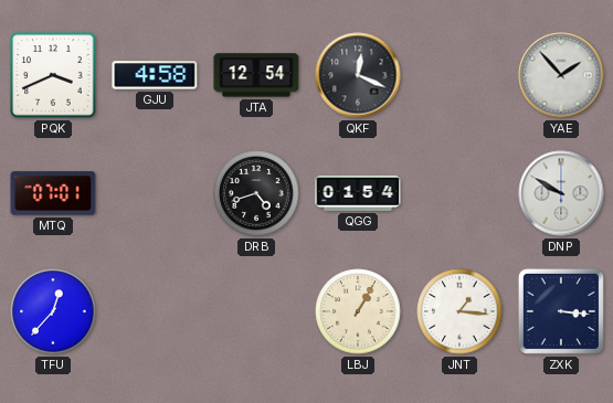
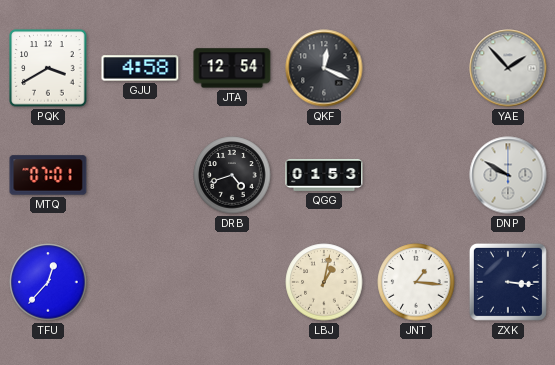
PQK: 3:41 -> 3:40 (48, 68)
QGG: 01:54 -> 01:53 (324, 175)
LBJ: 1:05 -> 1:02 (324, 282)
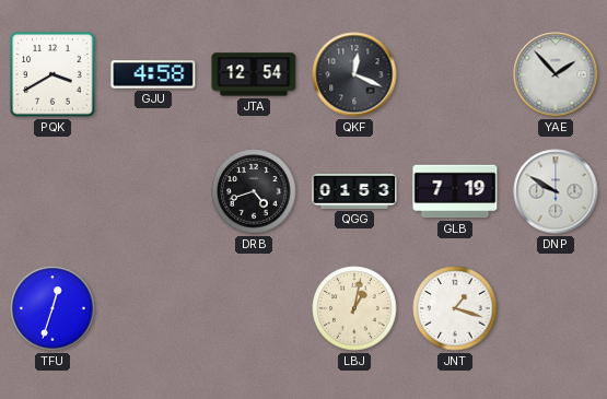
MTQ: 07:01 -> none (48, 175)
GLB: none -> 7:19 (455, 191)
TFU: 12:37 -> 12:33 (52, 308)
JNT: 1:16 -> 1:18 (455, 308)
ZXK: 3:16 -> none (508, 282)
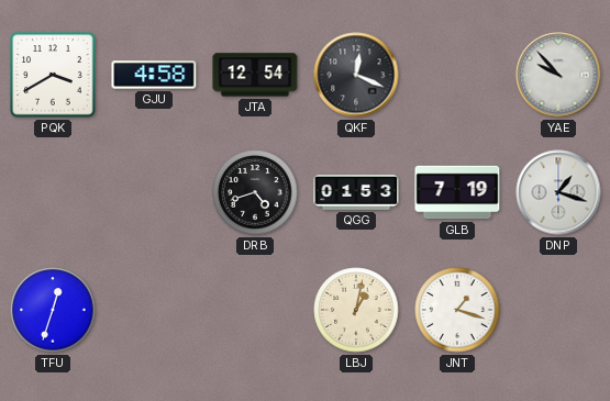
YAE: 1:53 -> 9:53 (558, 75)
DNP: 9:50 -> 1:18 (558, 192)
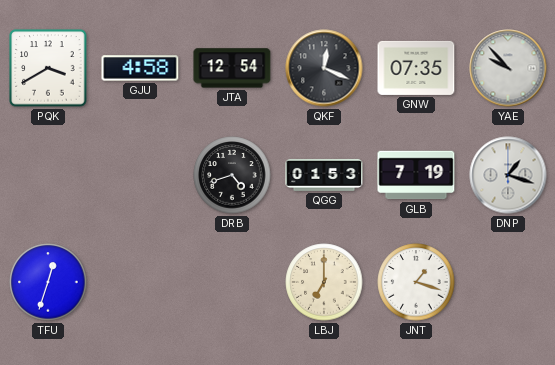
GNW: none -> 07:35 (416, 68)
LBJ: 1:02 -> 7:00 (324, 282)
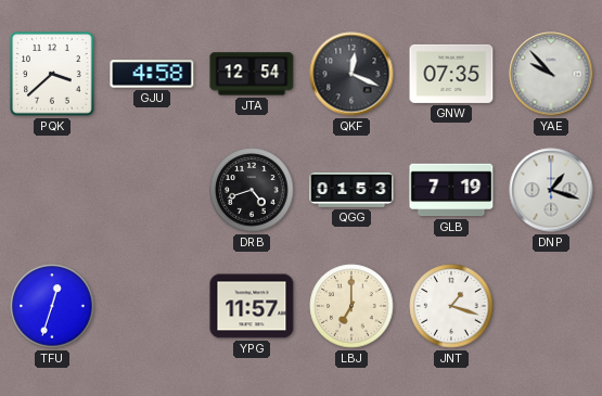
PQK: 3:40 -> 3:38 (52, 74)
YPG: none -> 11:57 (252, 306)
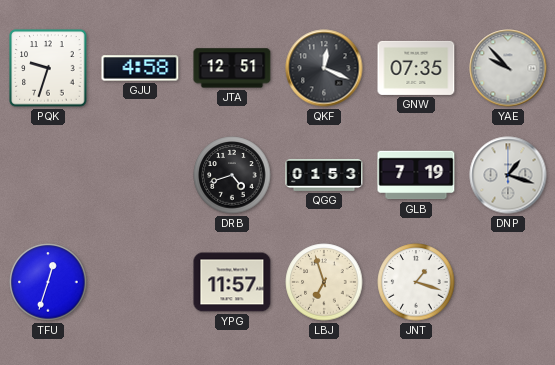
PQK: 3:38 -> 9:33 (48, 68)
JTA: 12:54 -> 12:51 (232, 68)
LBJ: 7:00 -> 6:57 (324, 282)
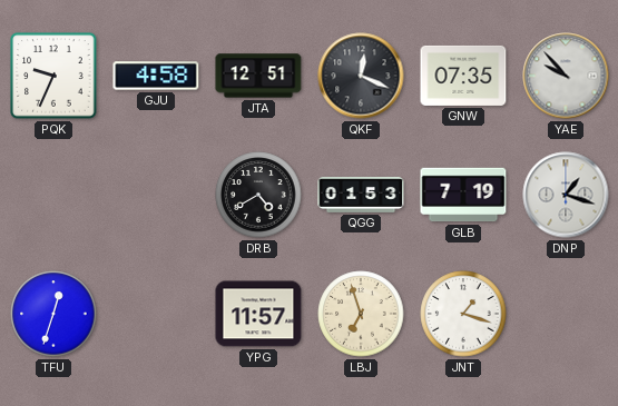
PQK: 9:33 -> 9:34 (53, 76)
DRB: 4:42 -> 4:40 (258, 195)
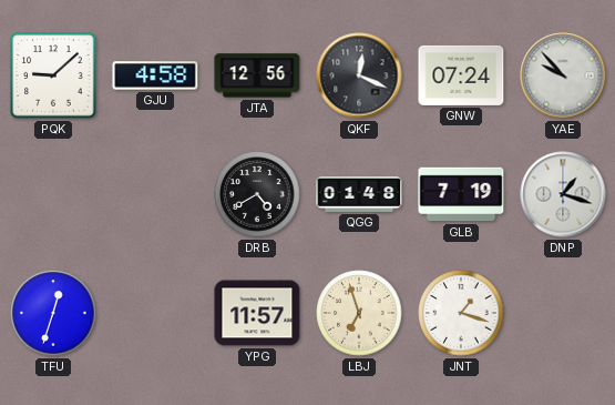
PQK: 9:34 -> 9:08 (53, 75)
JTA: 12:51 -> 12:56 (257, 75)
GNW: 07:35 -> 07:24 (461, 75)
QGG: 01:53 -> 01:48 (359, 194)
